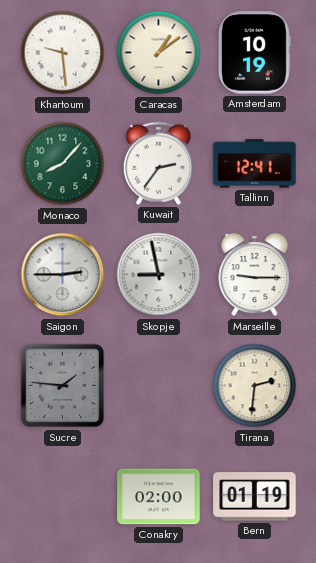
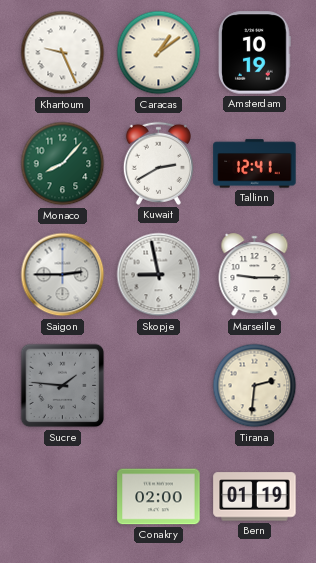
Khartoum: 9:29 -> 9:26 (63, 53)
Kuwait: 2:36 -> 2:40 (158, 163)
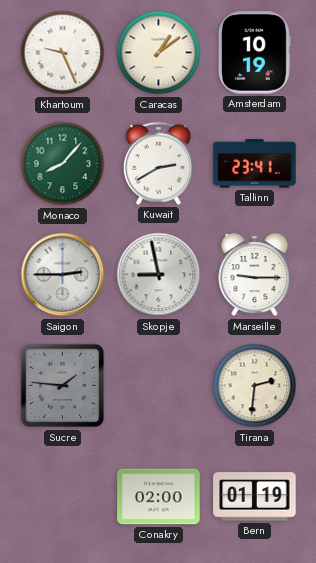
Tallinn: 12:41 -> 23:41 (255, 164)
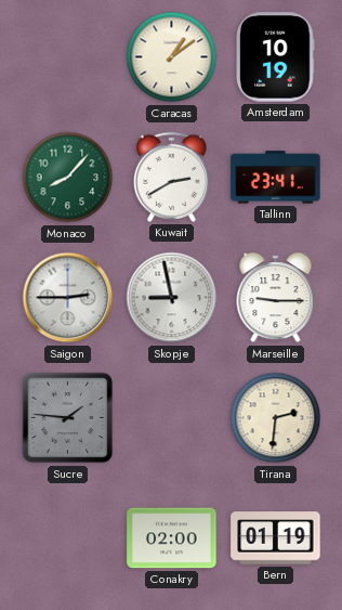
Khartoum: 9:26 -> none (63, 53)
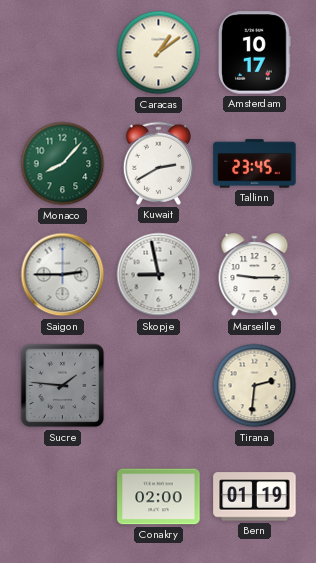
Amsterdam: 10:19 -> 10:17 (255, 53)
Tallinn: 23:41 -> 23:45 (255, 164)
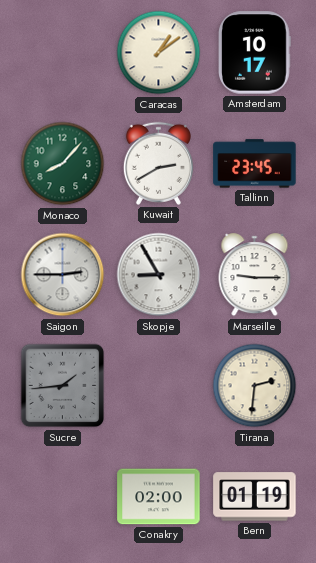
Skopje: 8:58 -> 8:55 (159, 275)
Sucre: 1:46 -> 1:44 (63, 386)
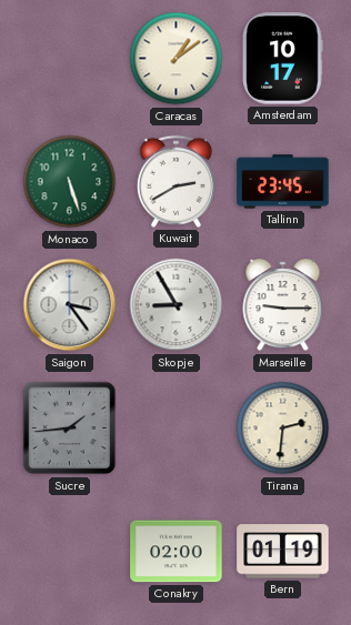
Monaco: 8:07 -> 5:27 (70, 182)
Saigon: 2:45 -> 3:24 (70, 305)
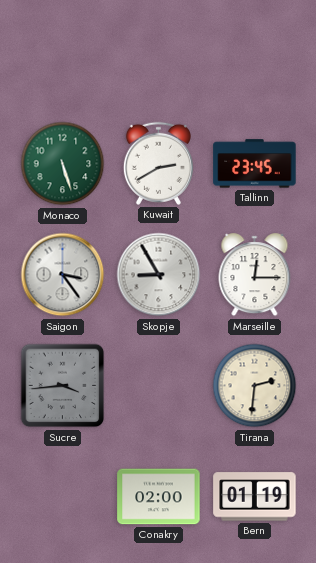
Caracas: 1:09 -> none (177, 59)
Amsterdam: 10:17 -> none (283, 59)
Marseille: 9:15 -> 12:15 (255, 275)
Sucre: 1:44 -> 3:44 (63, 386)
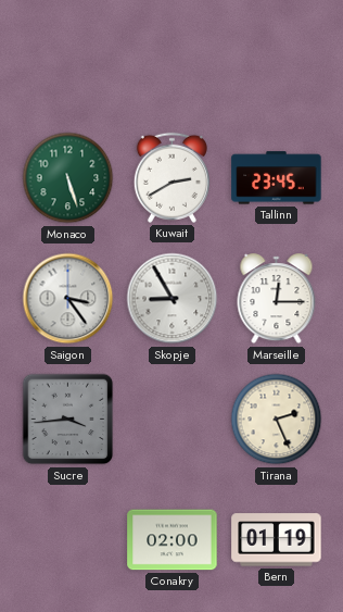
Tirana: 2:31 -> 2:26 (277, 420)
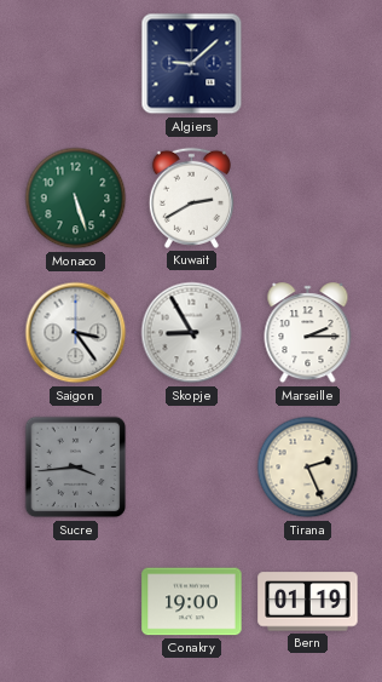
Algiers: none -> 9:08 (192, 64)
Tallinn: 23:45 -> none (277, 178)
Marseille: 12:15 -> 2:15 (308, 333)
Conakry: 02:00 -> 19:00 (192, 602)
